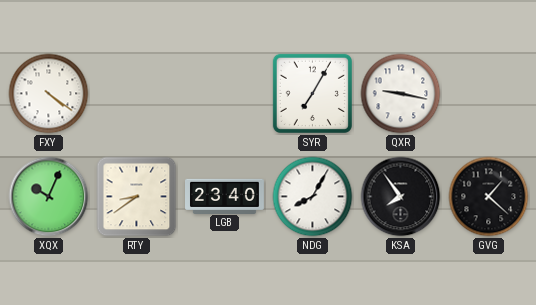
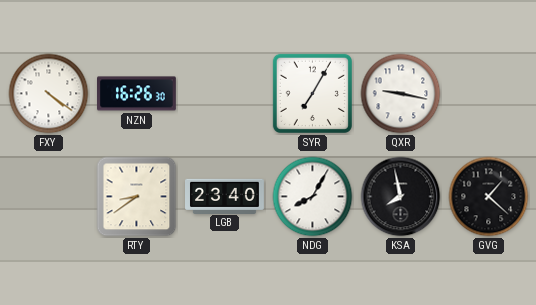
NZN: none -> 16:26 (137, 94)
XQX: 10:04 -> none (49, 197)
KSA: 7:54 -> 7:58 (401, 197)
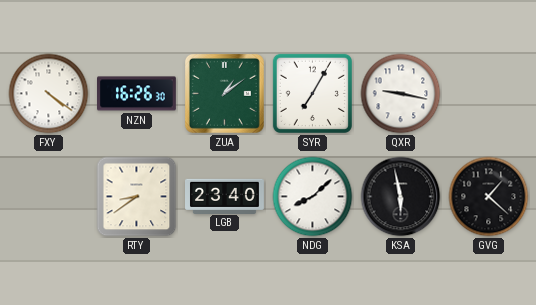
ZUA: none -> 1:09 (224, 93)
NDG: 8:05 -> 8:08 (313, 197)
KSA: 7:58 -> 5:58 (401, 197)
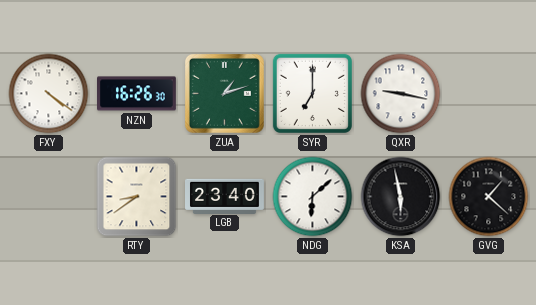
ZUA: 1:09 -> 1:12 (224, 93)
SYR: 7:05 -> 7:00 (312, 93)
NDG: 8:08 -> 6:08 (313, 197)
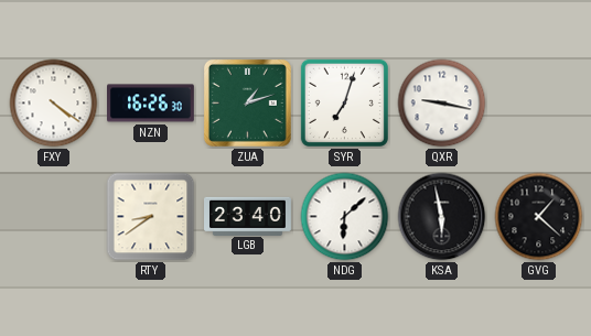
SYR: 7:00 -> 7:03 (344, 102)
